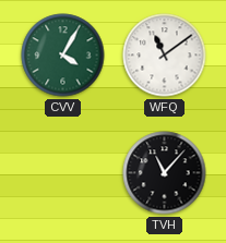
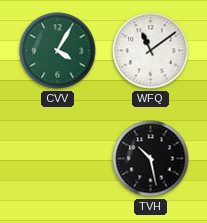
TVH: 11:07 -> 10:28 (151, 159)
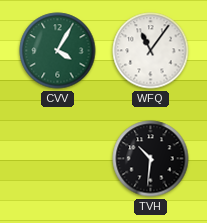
WFQ: 11:09 -> 11:06 (151, 51)
TVH: 10:28 -> 10:31 (151, 159)
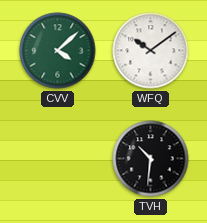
CVV: 4:05 -> 4:08 (58, 51)
WFQ: 11:06 -> 10:09 (151, 51)
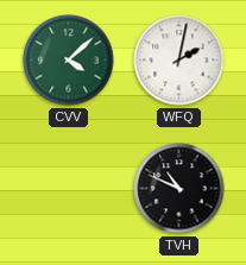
WFQ: 10:09 -> 2:02 (179, 61)
TVH: 10:31 -> 10:49 (179, 189)
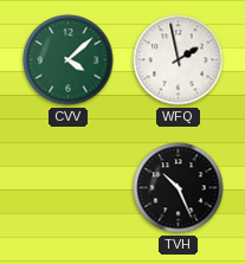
WFQ: 2:02 -> 1:58 (179, 60)
TVH: 10:49 -> 10:26 (179, 188)
